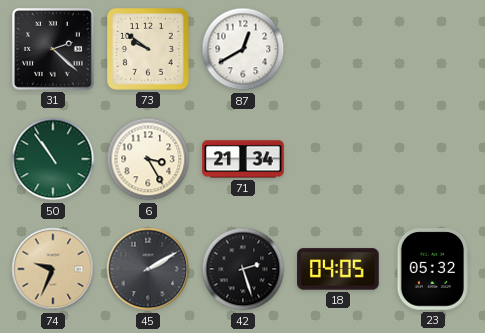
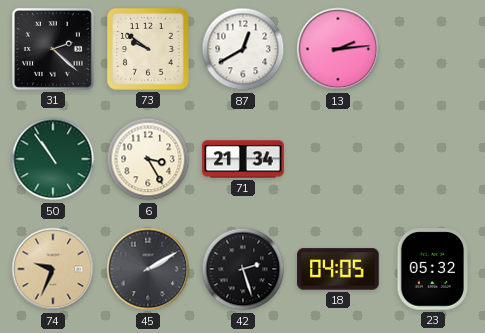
13: none -> 2:14 (338, 49)
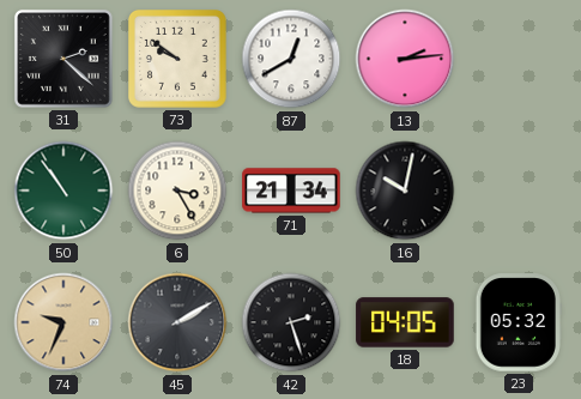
16: none -> 10:02 (405, 191)
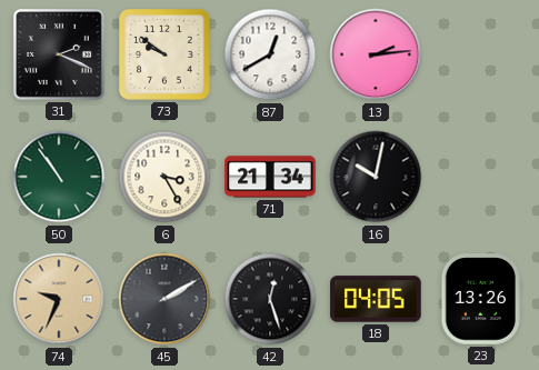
31: 2:22 -> 2:19 (59, 54)
42: 2:27 -> 12:27 (270, 299)
23: 05:32 -> 13:26 (480, 299)
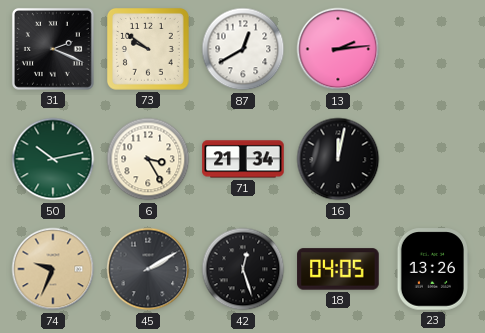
50: 10:54 -> 10:13 (53, 159)
16: 10:02 -> 12:02 (338, 159)
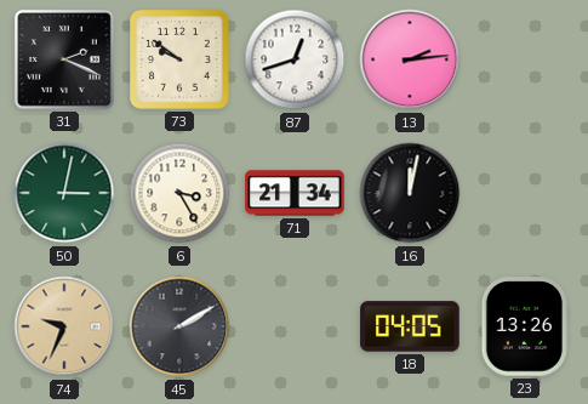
87: 12:40 -> 12:42 (295, 59)
50: 10:13 -> 3:02 (64, 193)
42: 12:27 -> none (243, 269)
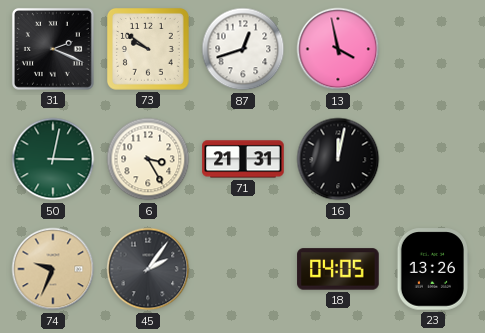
13: 2:14 -> 3:58 (338, 49)
71: 21:34 -> 21:31 (243, 159)
45: 2:10 -> 2:06 (148, 269)
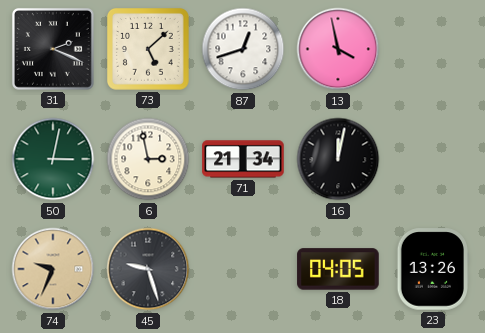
73: 9:51 -> 5:08 (149, 50)
6: 3:25 -> 2:58 (148, 159)
71: 21:31 -> 21:34 (243, 159)
45: 2:06 -> 9:27 (148, 269)
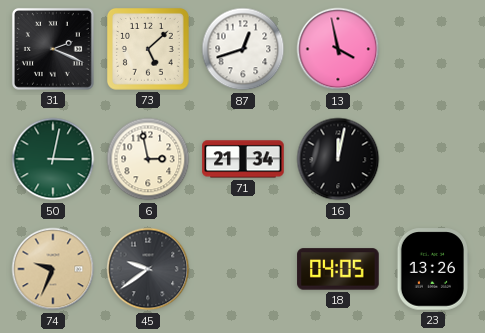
45: 9:27 -> 9:39 (148, 269)
